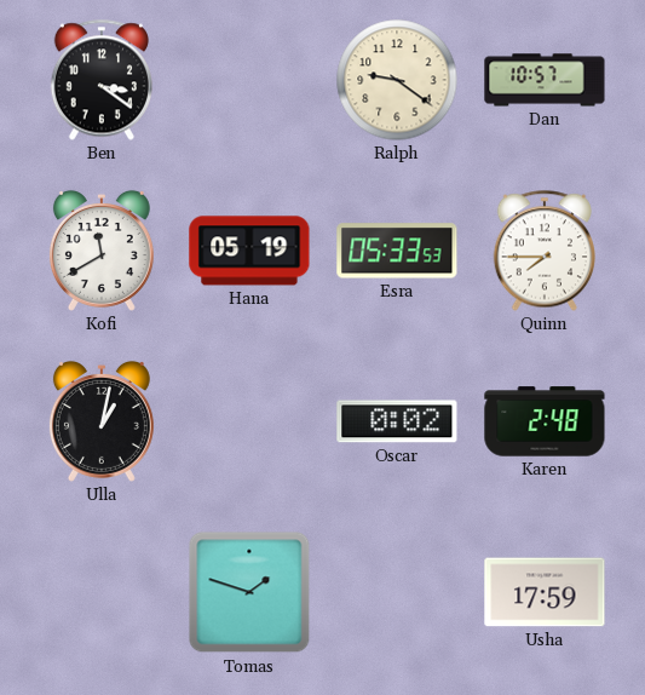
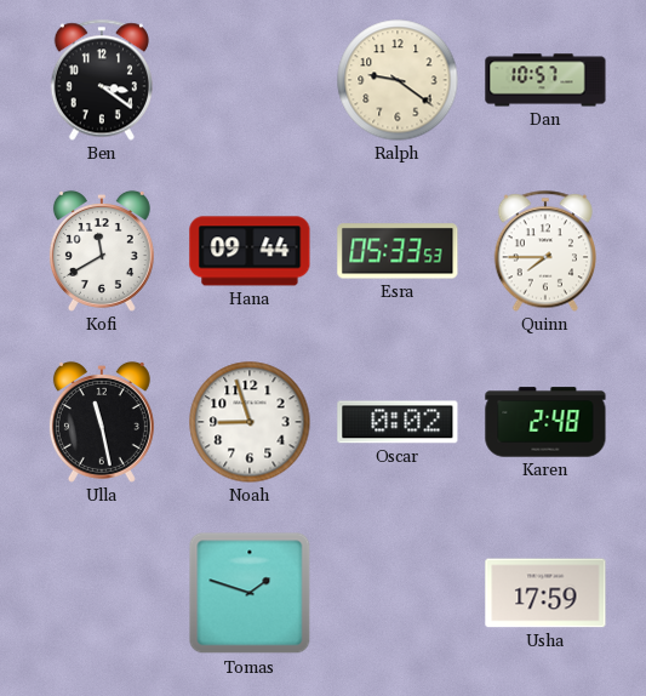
Hana: 05:19 -> 09:44 (250, 251)
Ulla: 1:02 -> 11:28 (102, 422)
Noah: none -> 8:57 (250, 422)
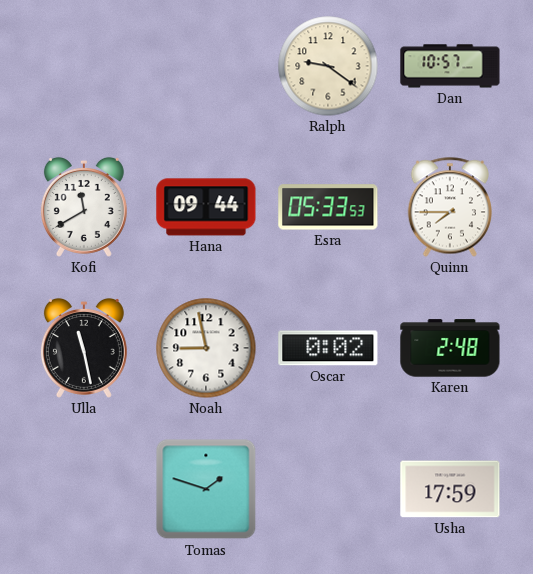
Ben: 3:21 -> none (101, 80)
Noah: 8:57 -> 8:58 (206, 348)
